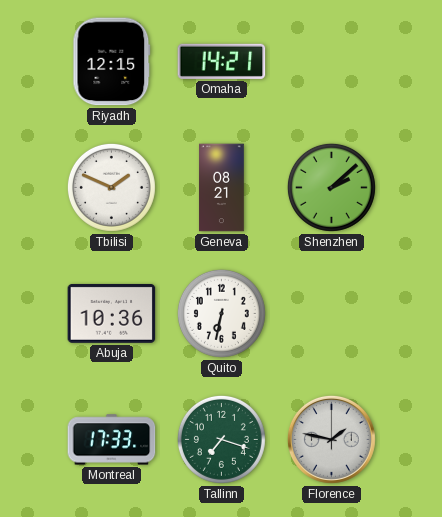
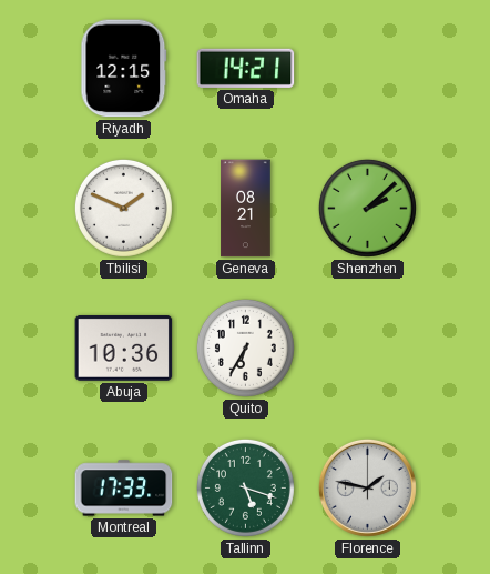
Quito: 6:32 -> 6:35 (245, 348)
Tallinn: 7:18 -> 5:18 (245, 487)
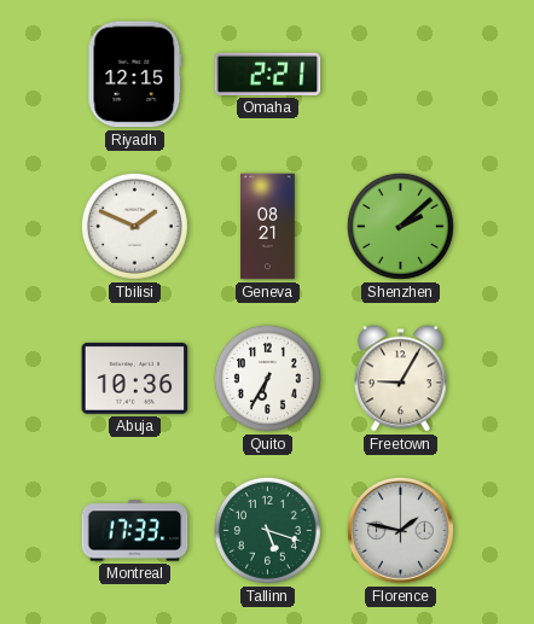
Omaha: 14:21 -> 2:21 (268, 74)
Freetown: none -> 9:05 (401, 379)
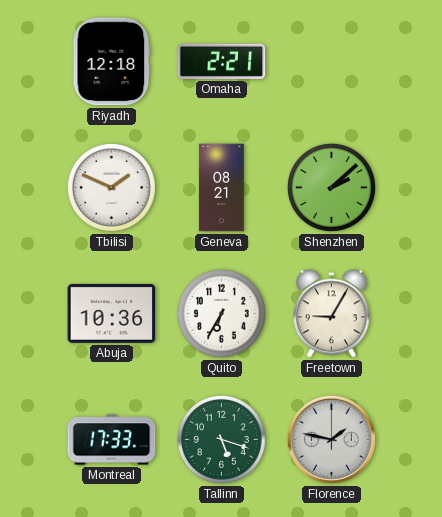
Riyadh: 12:15 -> 12:18 (112, 62)
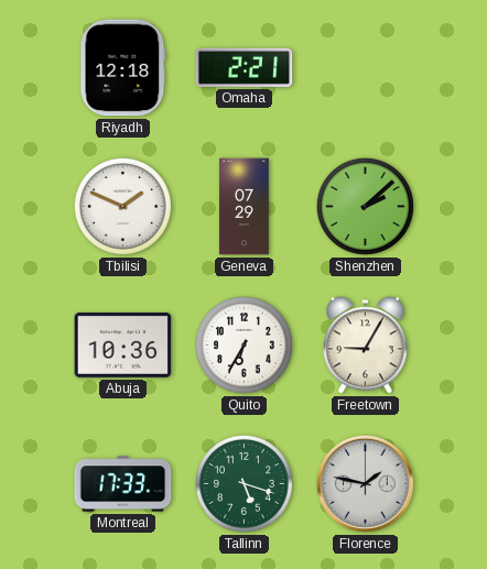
Geneva: 08:21 -> 07:29 (245, 207)
